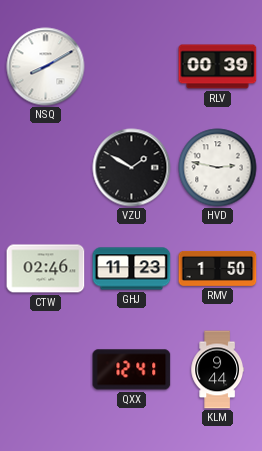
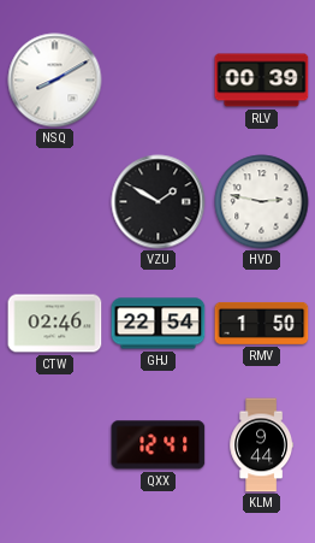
GHJ: 11:23 -> 22:54 (159, 324)
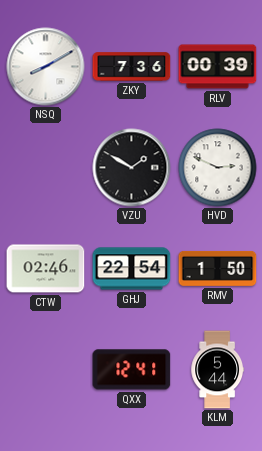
ZKY: none -> 7:36 (132, 67)
HVD: 2:47 -> 2:49 (218, 168)
KLM: 9:44 -> 5:44 (217, 370)
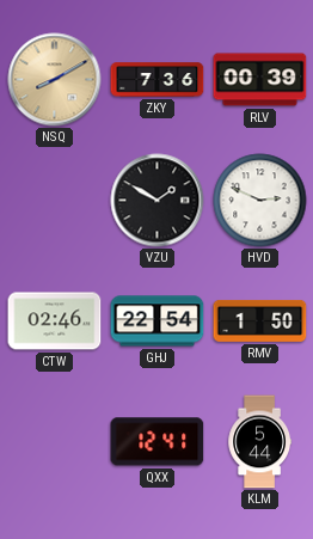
NSQ dial: white -> champagne (55, 80)
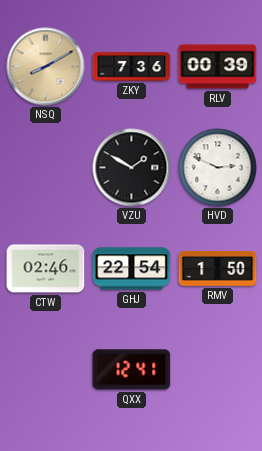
KLM: 5:44 -> none (259, 442)
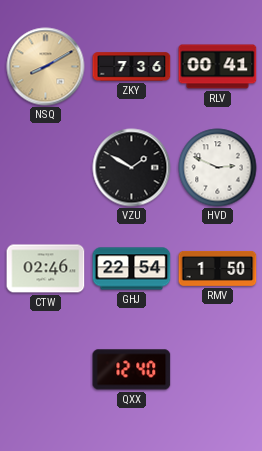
RLV: 00:39 -> 00:41 (218, 67)
QXX: 12:41 -> 12:40 (132, 370)
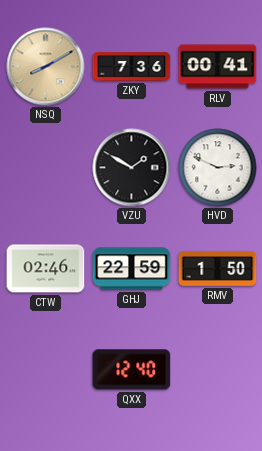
GHJ: 22:54 -> 22:59 (132, 269)
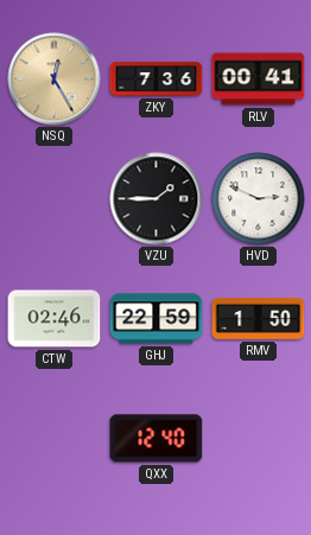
NSQ: 8:10 -> 12:25 (55, 79)
VZU: 1:50 -> 1:45 (157, 199)
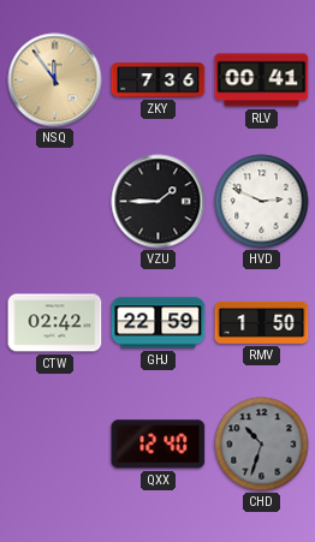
NSQ: 12:25 -> 11:54 (55, 81)
CTW: 02:46 -> 02:42 (55, 323)
CHD: none -> 10:33 (262, 445)
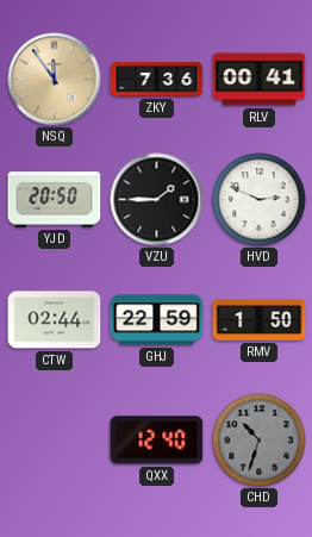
YJD: none -> 20:50 (55, 200)
CTW: 02:42 -> 02:44 (55, 320)
